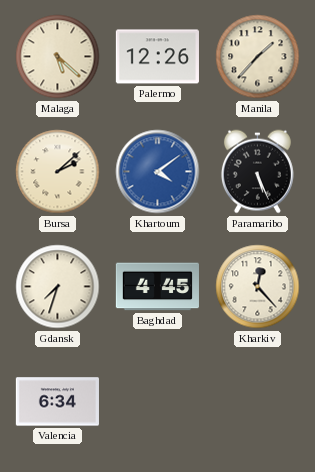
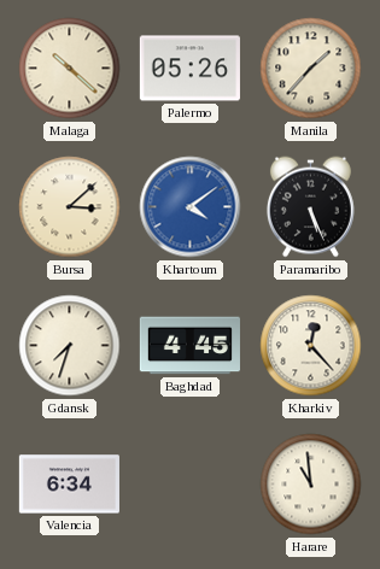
Malaga: 5:22 -> 10:22 (70, 69)
Palermo: 12:26 -> 05:26 (189, 69)
Bursa: 2:08 -> 3:08 (70, 207)
Harare: none -> 10:59 (311, 485)
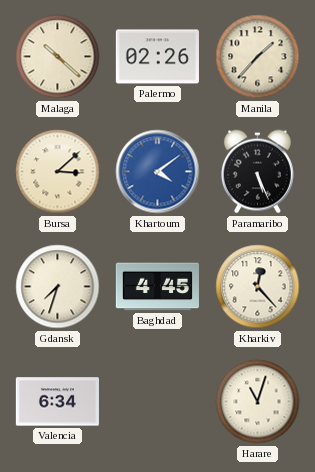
Palermo: 05:26 -> 02:26 (157, 57)
Harare: 10:59 -> 11:03 (258, 402)
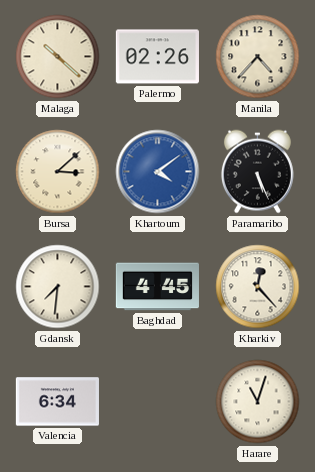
Manila: 1:37 -> 4:37 (258, 57)
Gdansk: 7:33 -> 7:31 (58, 287)
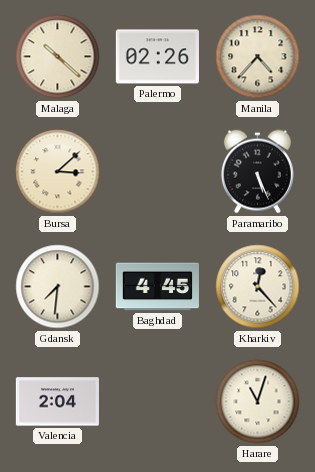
Khartoum: 4:09 -> none (158, 172)
Valencia: 6:34 -> 2:04 (57, 402)
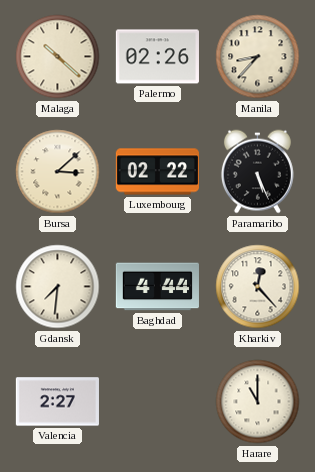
Manila: 4:37 -> 8:37 (258, 57)
Luxembourg: none -> 02:22 (157, 172)
Baghdad: 4:45 -> 4:44 (157, 287)
Valencia: 2:04 -> 2:27 (57, 402)
Harare: 11:03 -> 11:00 (258, 402)
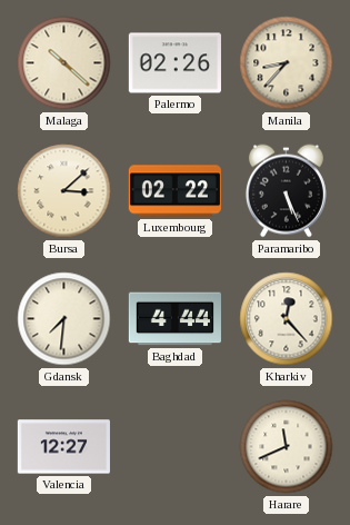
Valencia: 2:27 -> 12:27 (63, 447)
Harare: 11:00 -> 11:41 (287, 447)
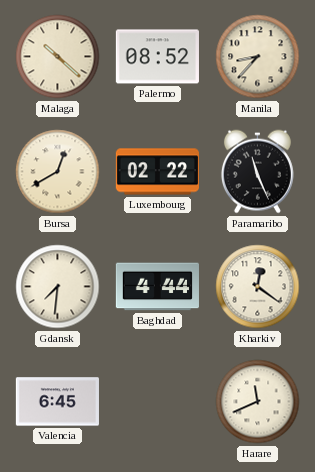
Palermo: 02:26 -> 08:52 (157, 57)
Bursa: 3:08 -> 12:40 (58, 172)
Paramaribo: 5:26 -> 11:26 (257, 172)
Kharkiv: 12:23 -> 12:21 (258, 287)
Valencia: 12:27 -> 6:45 (57, 402)
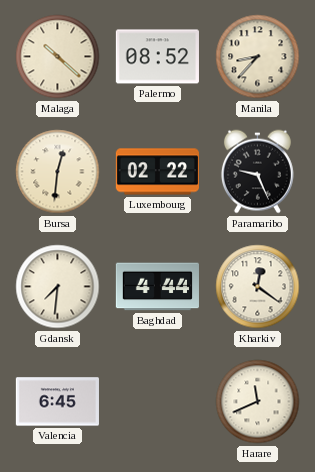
Bursa: 12:40 -> 12:31 (58, 172)
Paramaribo: 11:26 -> 9:26 (257, 172)
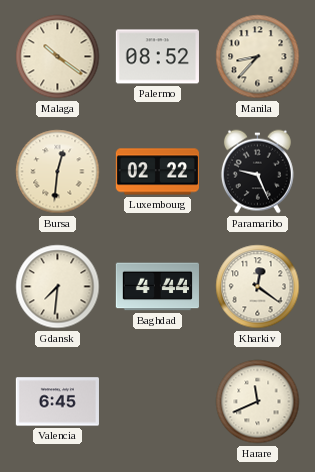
Malaga: 10:22 -> 10:21 (58, 57)
